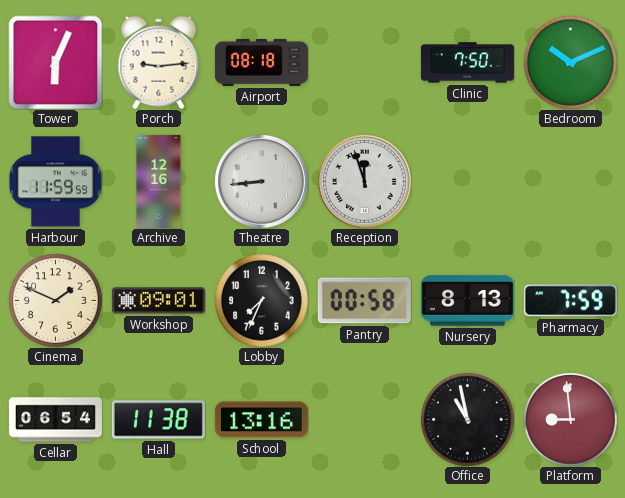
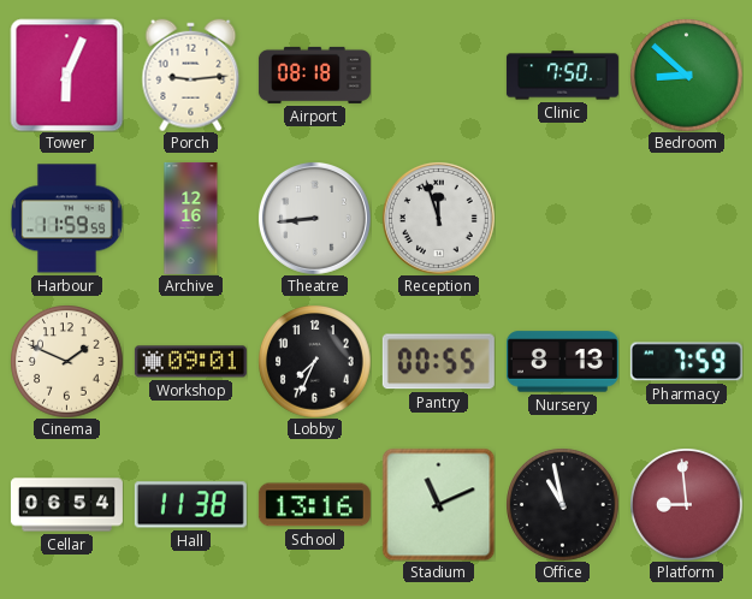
Bedroom: 10:11 -> 8:52 (686, 75)
Pantry: 00:58 -> 00:55 (438, 362)
Stadium: none -> 11:11 (438, 504)
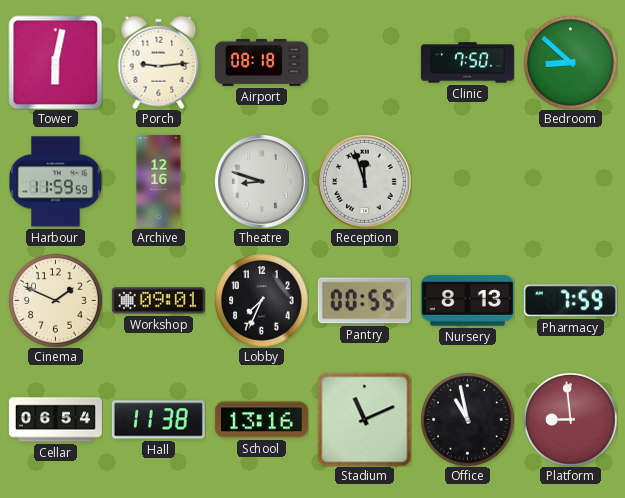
Tower: 6:04 -> 6:02 (55, 62)
Theatre: 8:44 -> 8:48 (261, 181)
